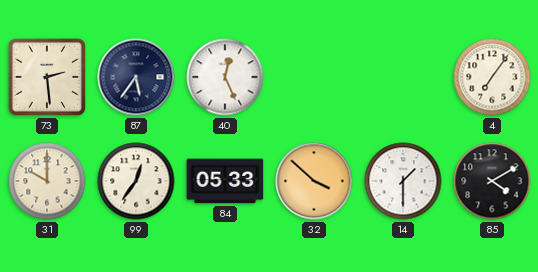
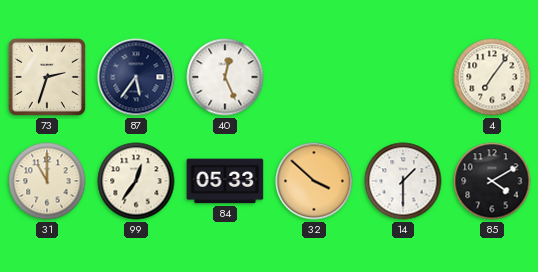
73: 2:29 -> 2:33 (47, 77)
31: 10:00 -> 11:00 (47, 181)
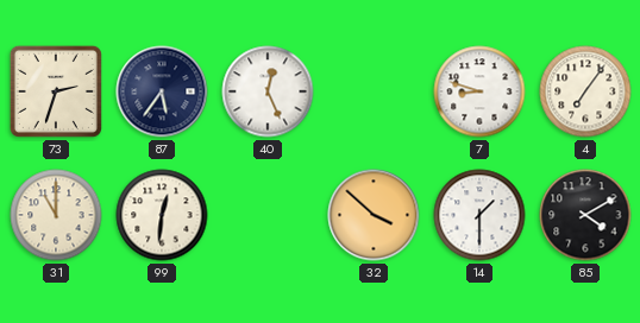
7: none -> 8:48 (479, 91)
99: 12:36 -> 12:31 (162, 215)
84: 05:33 -> none (225, 181)
